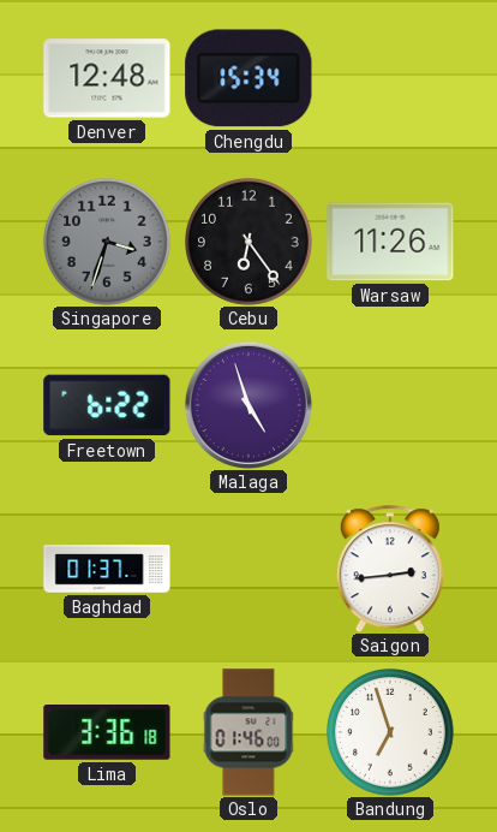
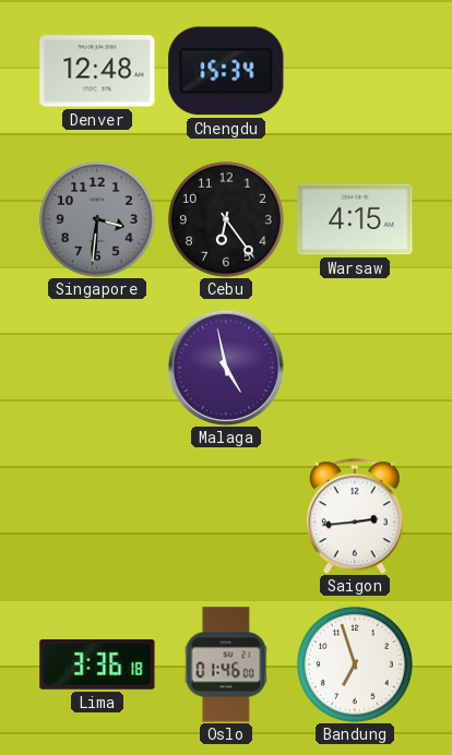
Singapore: 3:33 -> 3:31 (97, 219)
Warsaw: 11:26 -> 4:15 (355, 219)
Freetown: 6:22 -> none (107, 405)
Malaga: 4:57 -> 4:58 (226, 368)
Baghdad: 01:37 -> none (107, 569)
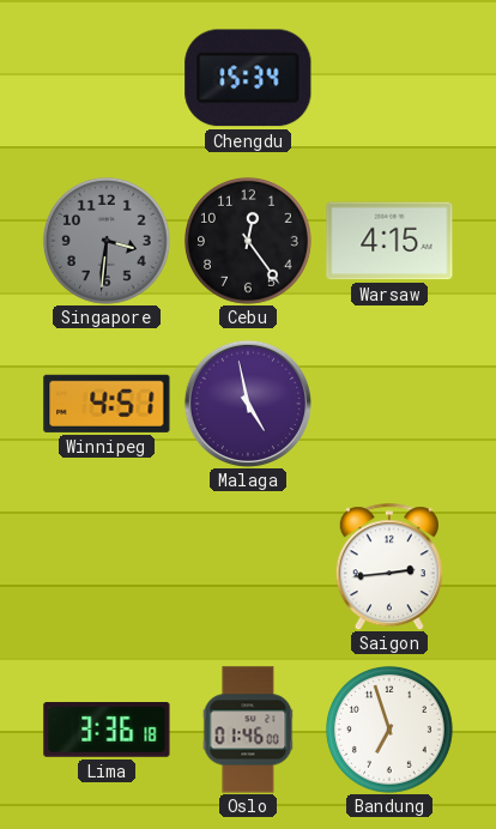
Denver: 12:48 -> none (97, 71)
Cebu: 6:24 -> 12:24 (248, 241)
Winnipeg: none -> 4:51 (107, 404)
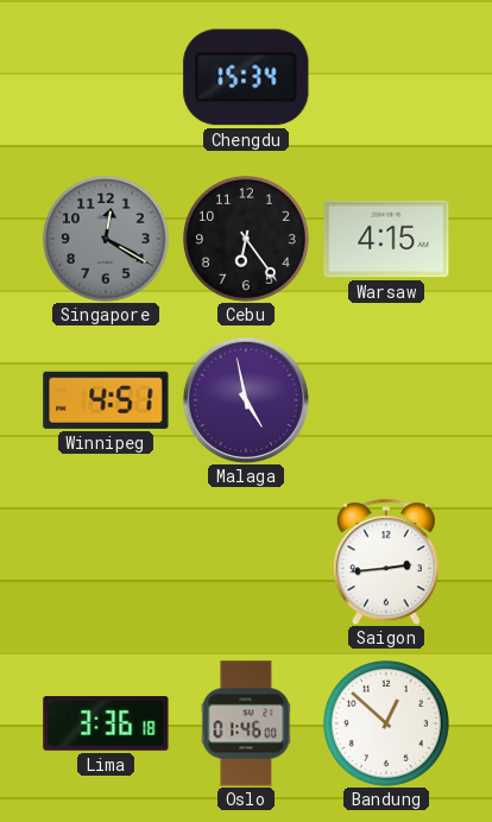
Singapore: 3:31 -> 12:20 (106, 239)
Cebu: 12:24 -> 6:24 (246, 239)
Bandung: 6:57 -> 12:52 (386, 723)
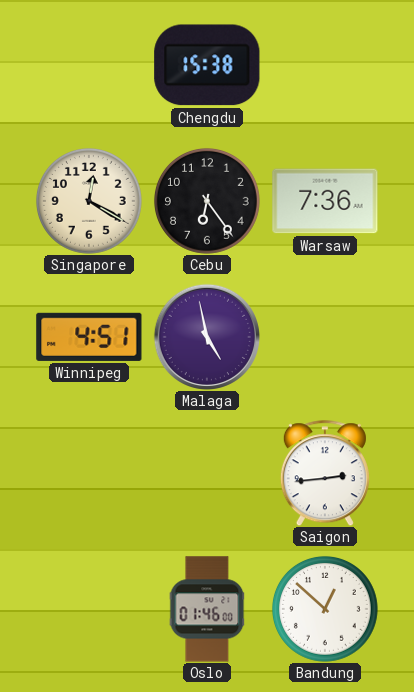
Chengdu: 15:34 -> 15:38 (207, 65)
Singapore dial: grey -> cream (89, 201)
Warsaw: 4:15 -> 7:36 (325, 201)
Lima: 3:36 -> none (106, 723)
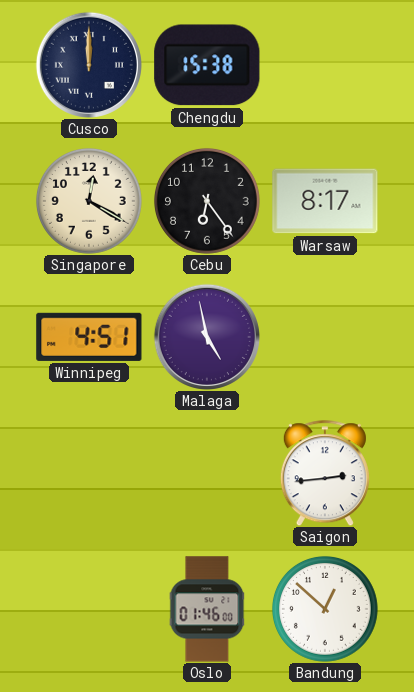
Cusco: none -> 12:00 (89, 65)
Warsaw: 7:36 -> 8:17 (325, 201)
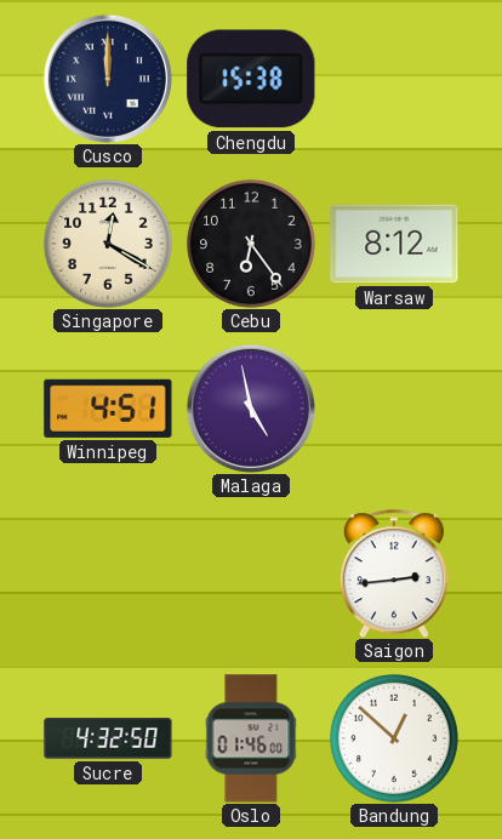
Warsaw: 8:17 -> 8:12 (394, 244)
Sucre: none -> 4:32 (108, 738)
